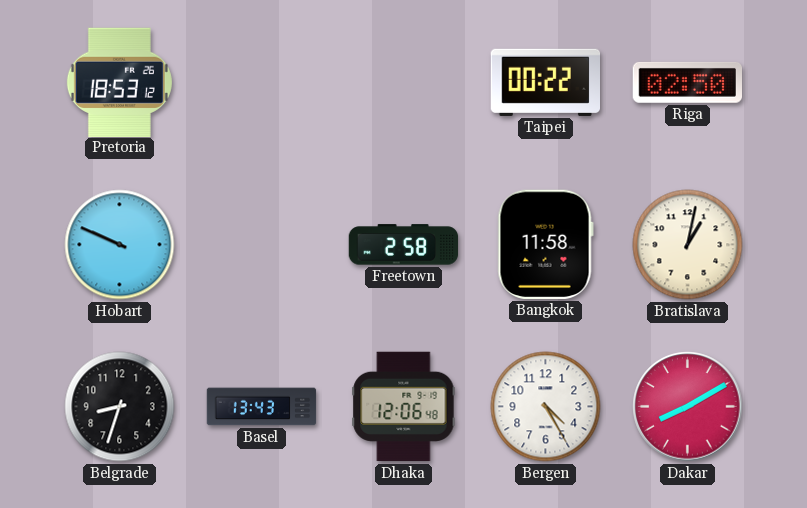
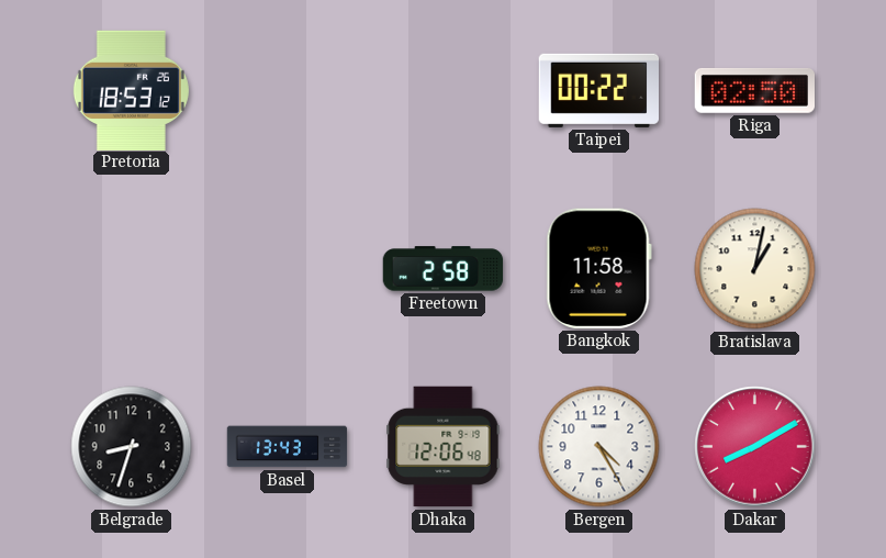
Hobart: 9:49 -> none (120, 245)
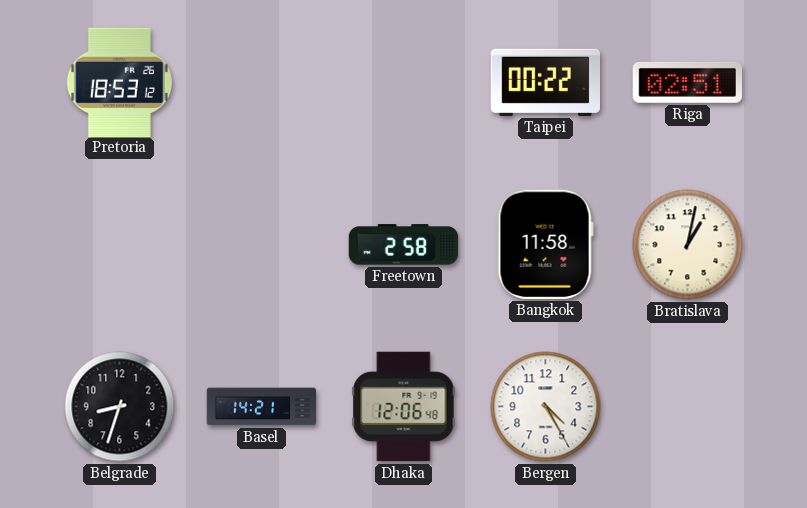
Riga: 02:50 -> 02:51 (687, 82)
Basel: 13:43 -> 14:21 (262, 407)
Dakar: 8:10 -> none (755, 447)
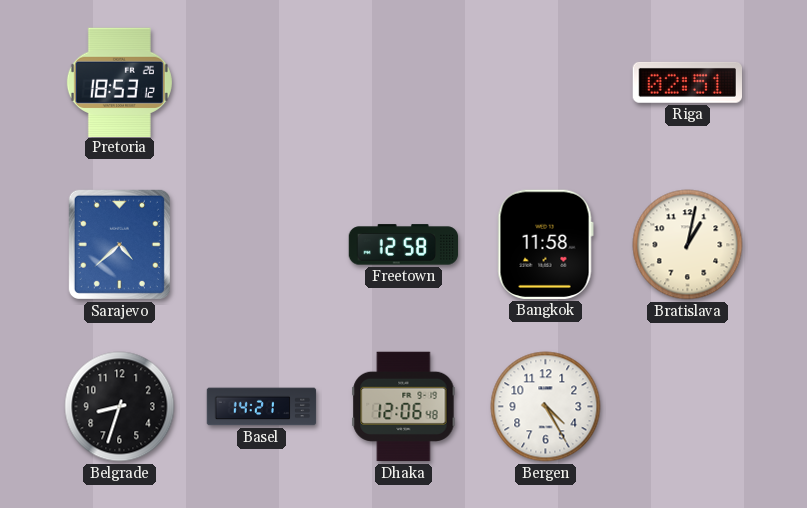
Taipei: 00:22 -> none (545, 82)
Sarajevo: none -> 4:38 (119, 244)
Freetown: 2:58 -> 12:58 (404, 245)
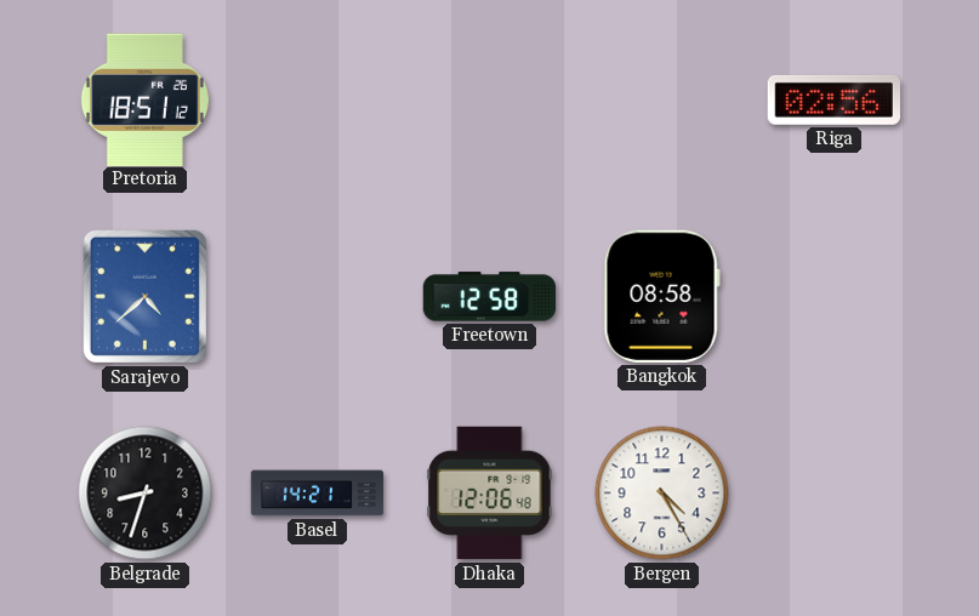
Pretoria: 18:53 -> 18:51 (144, 99)
Riga: 02:51 -> 02:56 (833, 99)
Bangkok: 11:58 -> 08:58 (661, 296)
Bratislava: 1:02 -> none (688, 245)
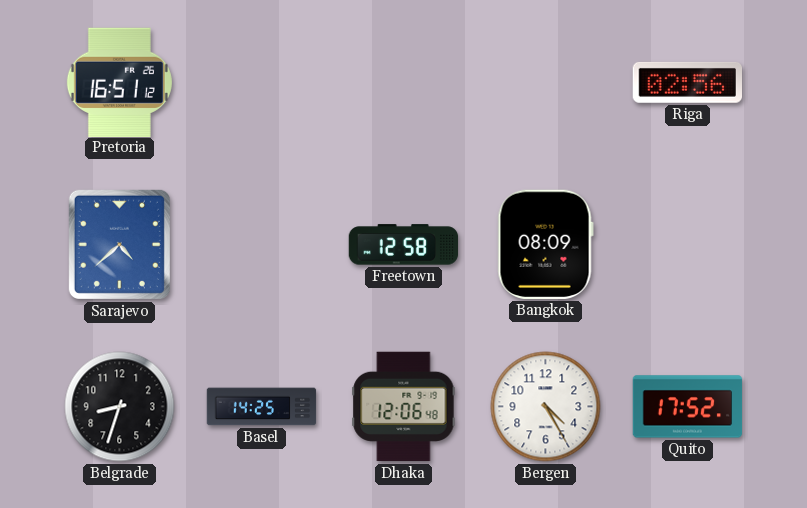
Pretoria: 18:51 -> 16:51 (119, 82)
Bangkok: 08:58 -> 08:09 (545, 244)
Basel: 14:21 -> 14:25 (262, 407)
Quito: none -> 17:52 (688, 407)
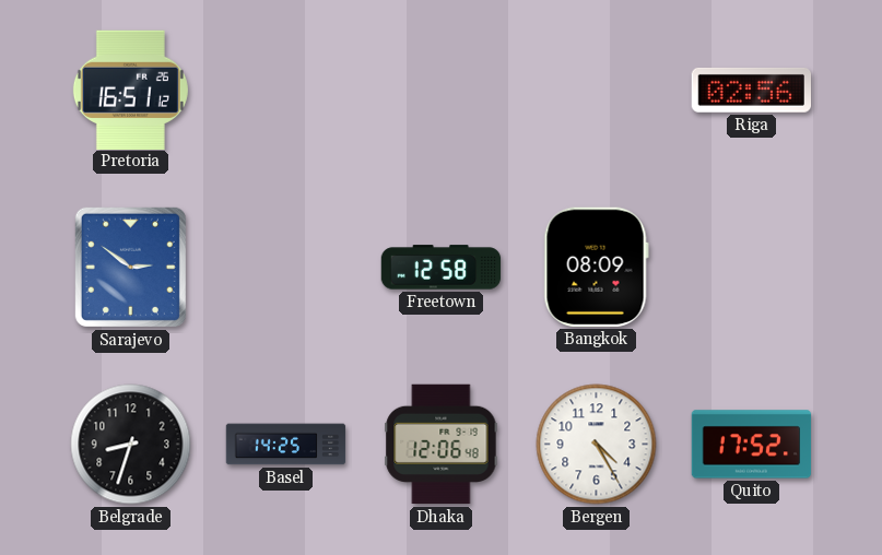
Sarajevo: 4:38 -> 2:51 (130, 267)
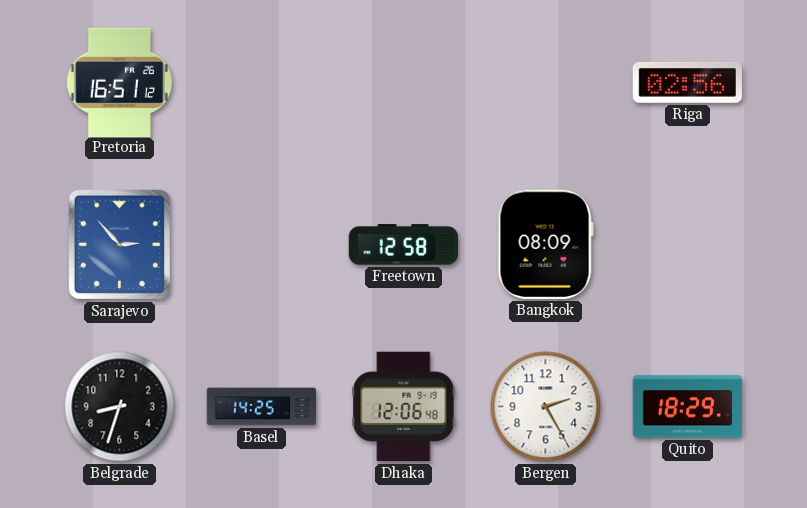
Sarajevo: 2:51 -> 2:53 (119, 244)
Bergen: 4:25 -> 2:25 (546, 407)
Quito: 17:52 -> 18:29 (688, 407)
